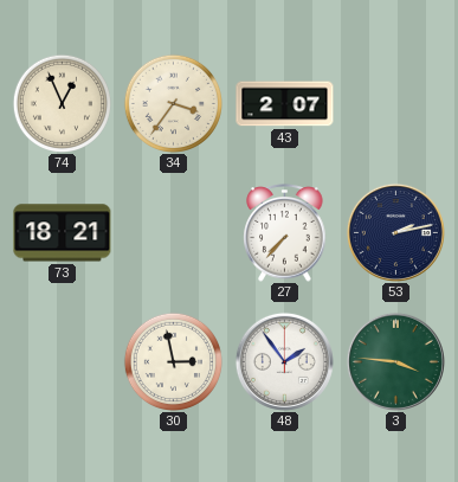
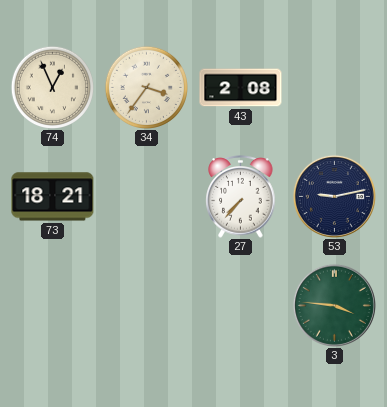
43: 2:07 -> 2:08 (241, 88)
53: 2:13 -> 9:13 (334, 196)
30: 2:58 -> none (173, 361)
48: 1:54 -> none (284, 361)
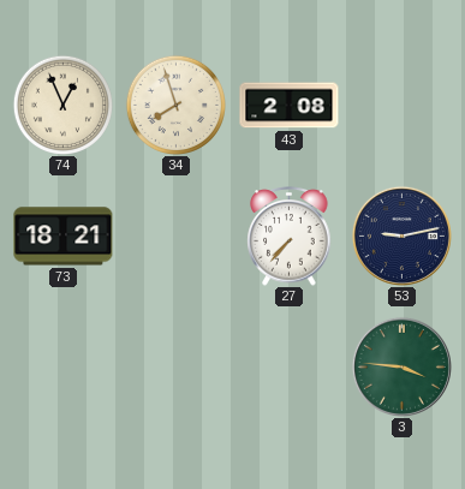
34: 3:36 -> 7:57 (175, 105)
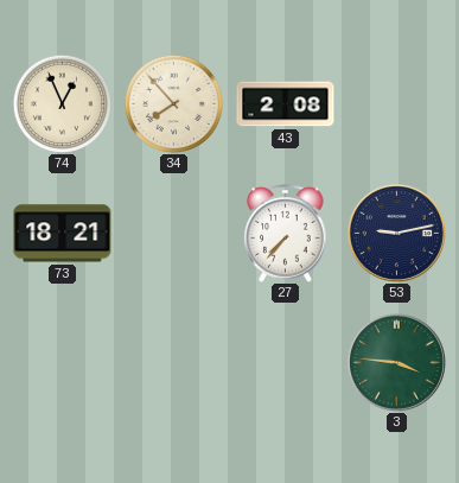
34: 7:57 -> 7:53 (173, 103)
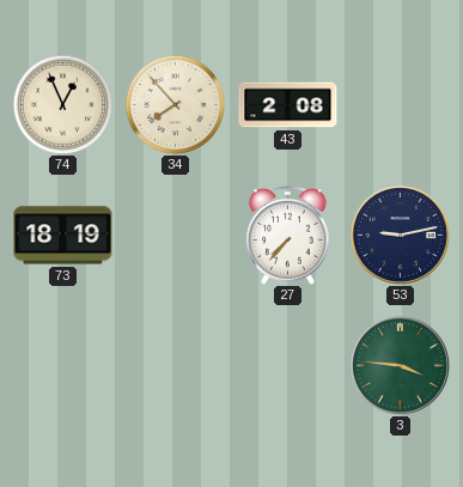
73: 18:21 -> 18:19 (63, 236)
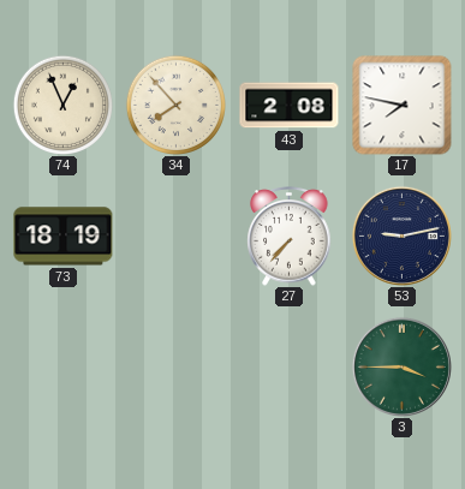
17: none -> 7:47 (403, 106)
3: 3:46 -> 3:45 (401, 366)
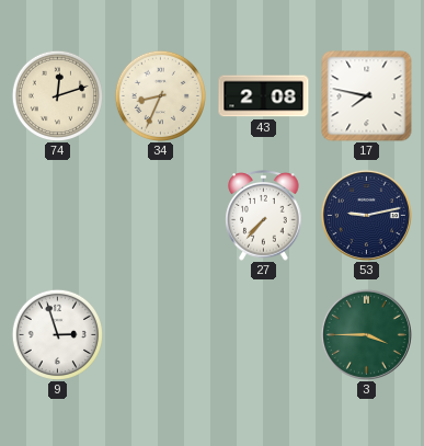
74: 12:56 -> 12:12 (57, 95)
34: 7:53 -> 8:34 (160, 95)
73: 18:19 -> none (64, 237)
9: none -> 2:57 (57, 334)
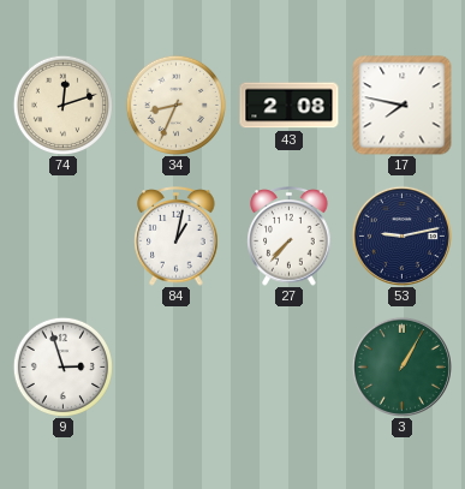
84: none -> 1:02 (177, 237)
3: 3:45 -> 1:05 (401, 366)
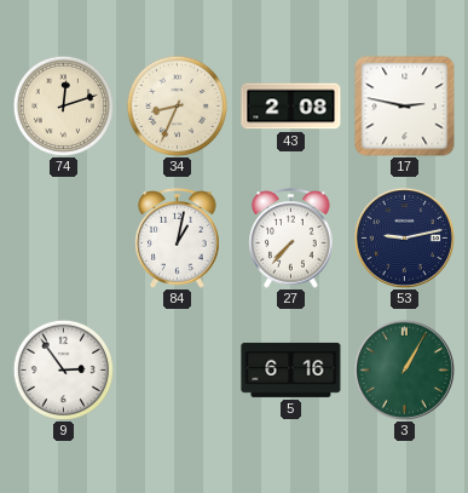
17: 7:47 -> 2:47 (405, 107)
9: 2:57 -> 2:54 (63, 369)
5: none -> 6:16 (291, 369)
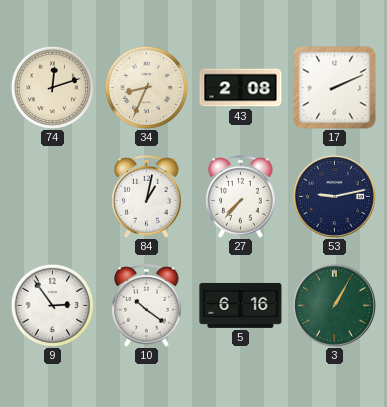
17: 2:47 -> 2:11 (335, 88)
10: none -> 10:21 (147, 306)
